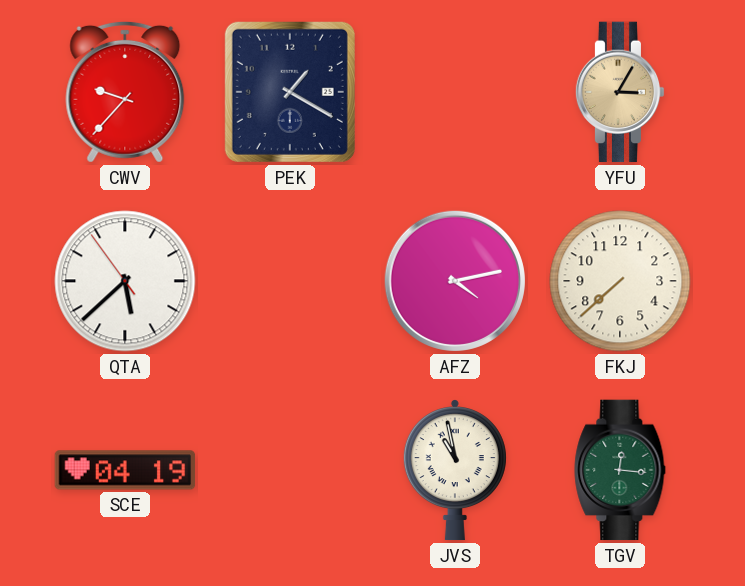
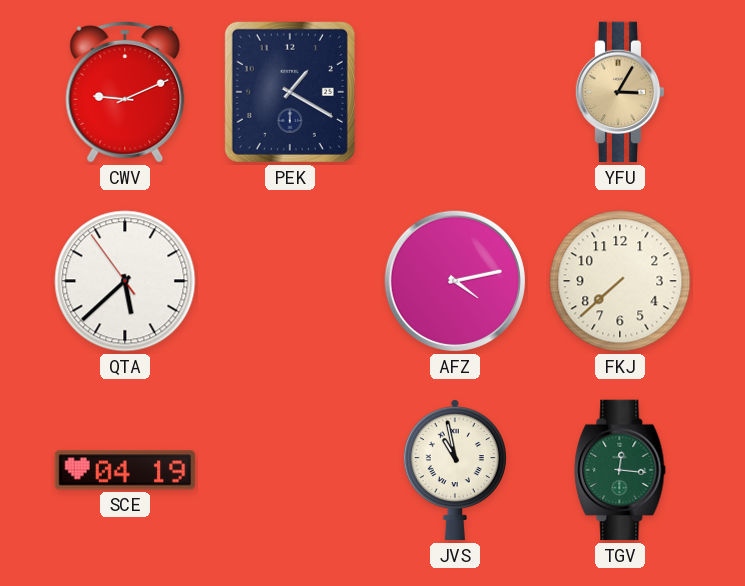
CWV: 9:37 -> 9:11 (125, 92)
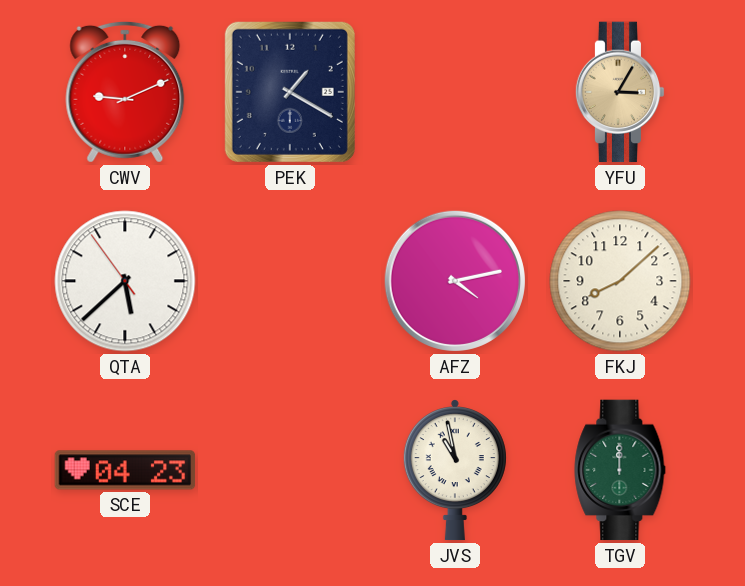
FKJ: 7:38 -> 8:08 (620, 281)
SCE: 04:19 -> 04:23 (125, 470)
TGV: 12:16 -> 12:00 (620, 470)
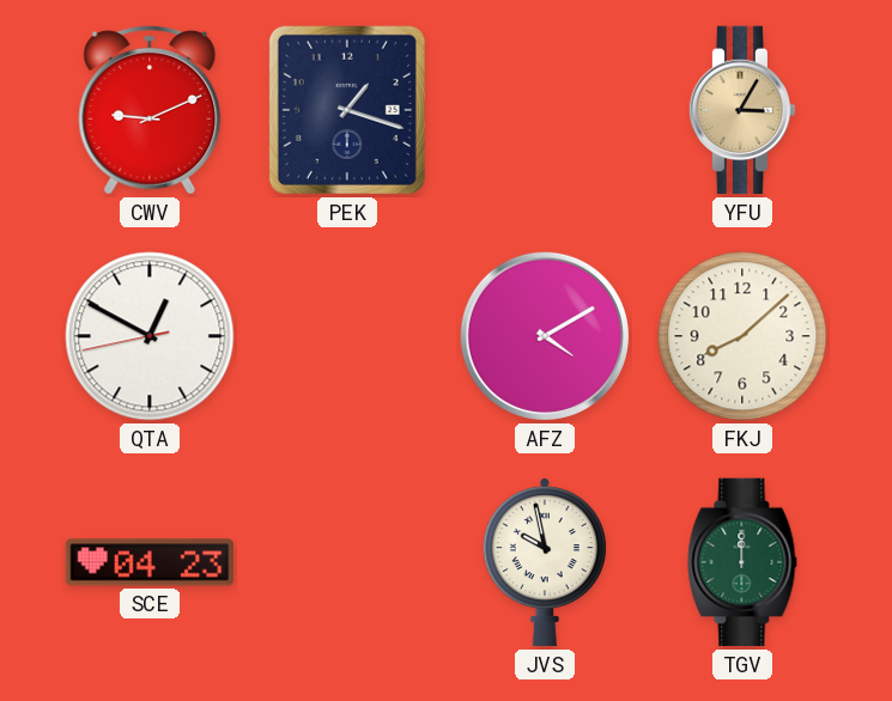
PEK: 1:20 -> 1:18 (347, 110)
QTA: 5:37 -> 12:49 (150, 336)
AFZ: 4:13 -> 4:10 (545, 336)
JVS: 10:58 -> 9:58 (545, 562)
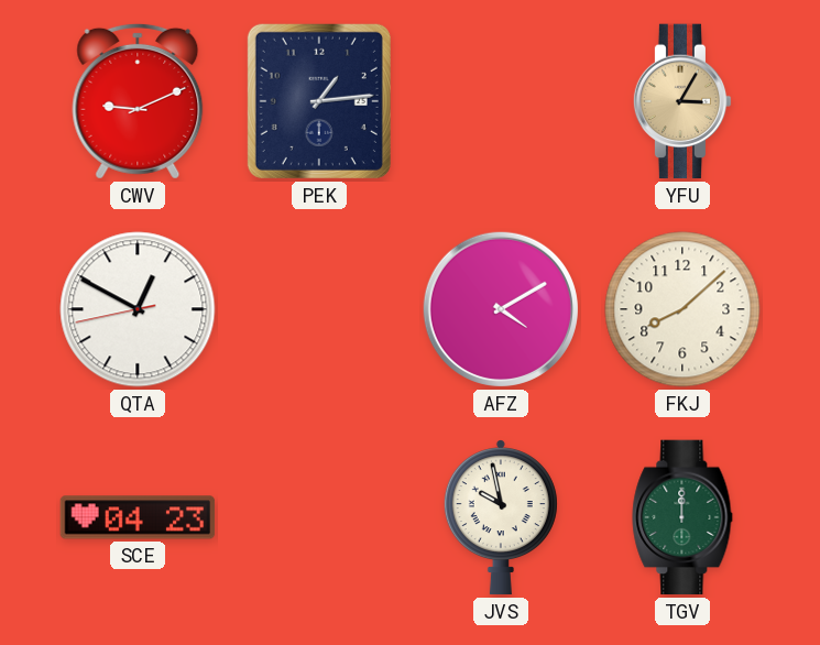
PEK: 1:18 -> 1:14 (319, 101)
